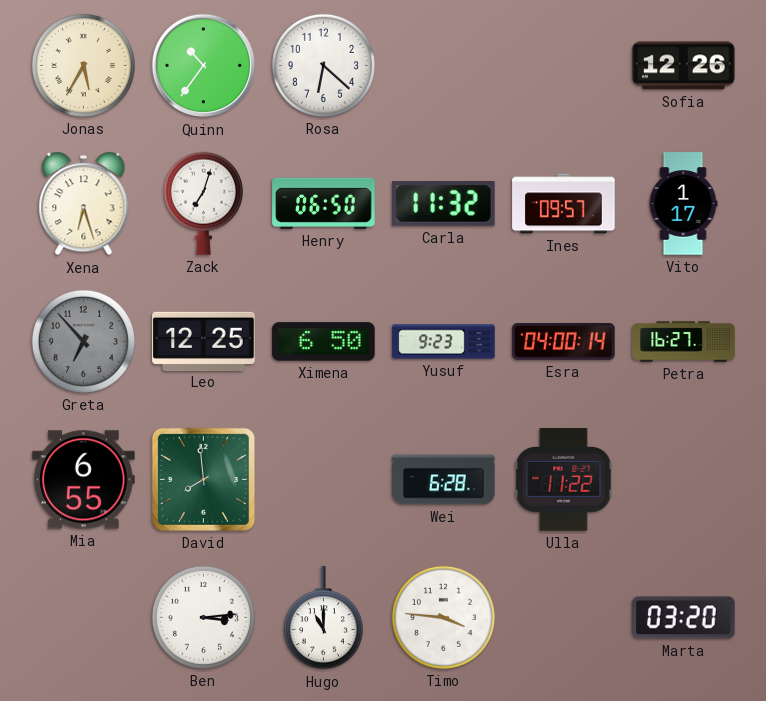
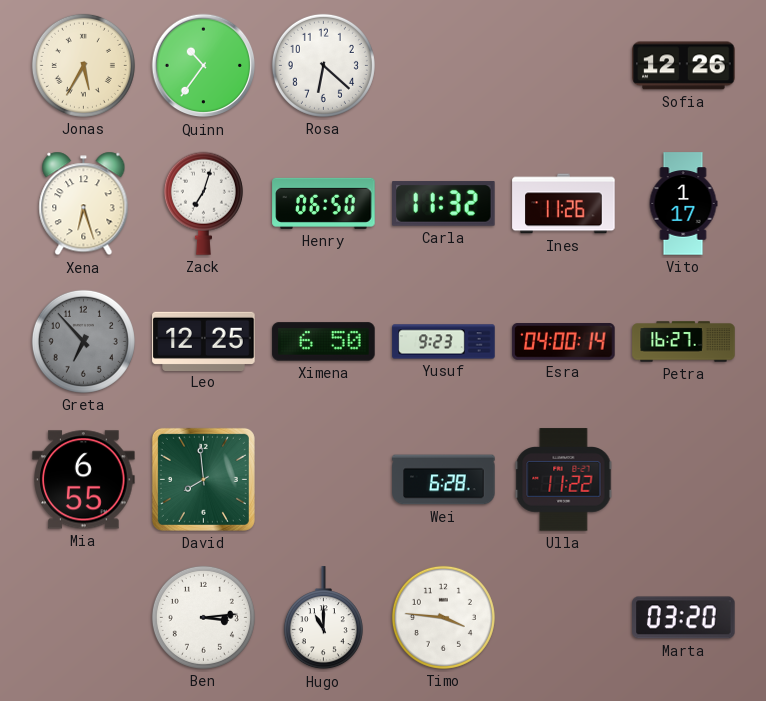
Ines: 09:57 -> 11:26 (564, 204)
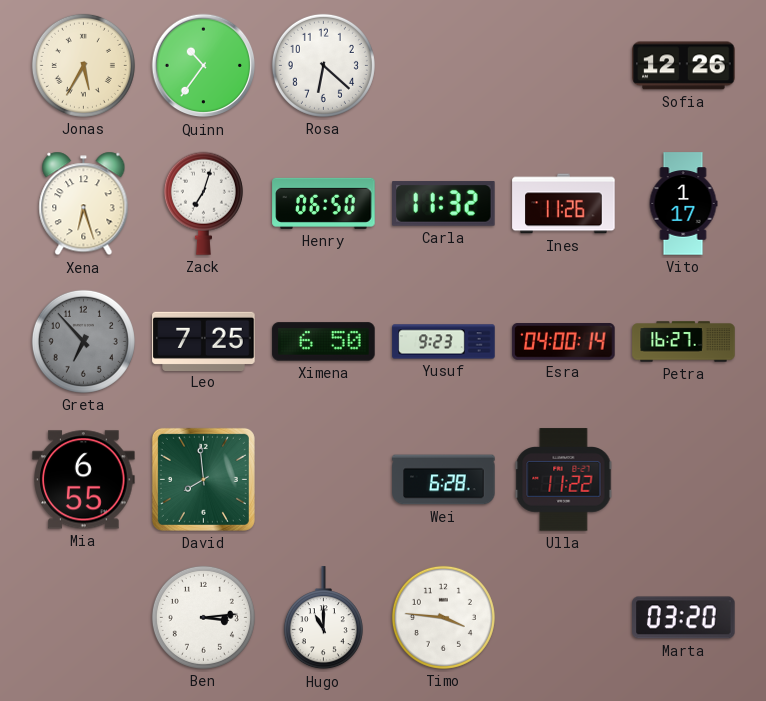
Leo: 12:25 -> 7:25 (204, 341)
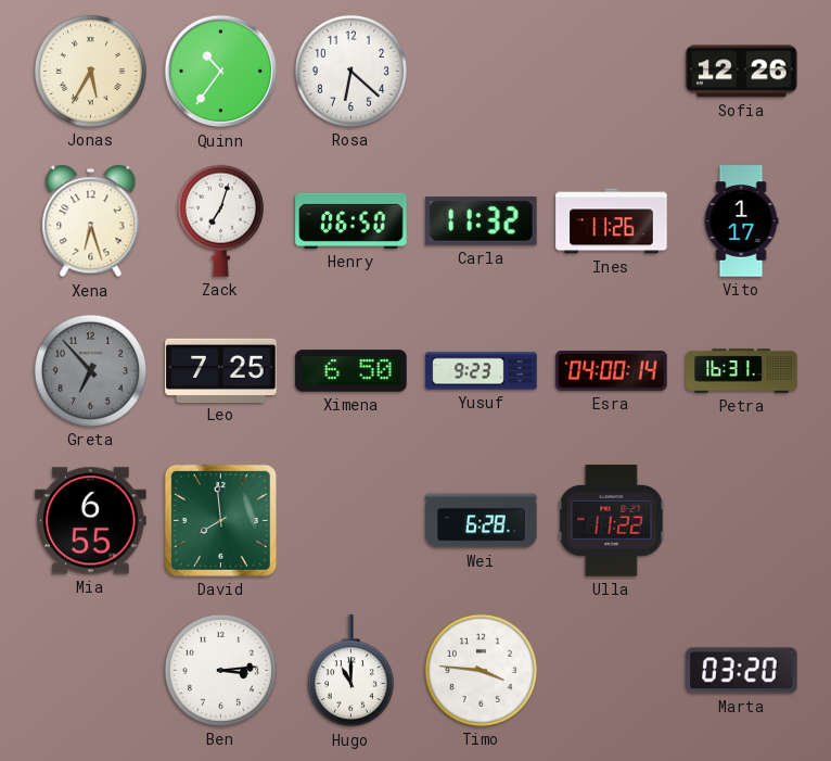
Petra: 16:27 -> 16:31 (742, 371)
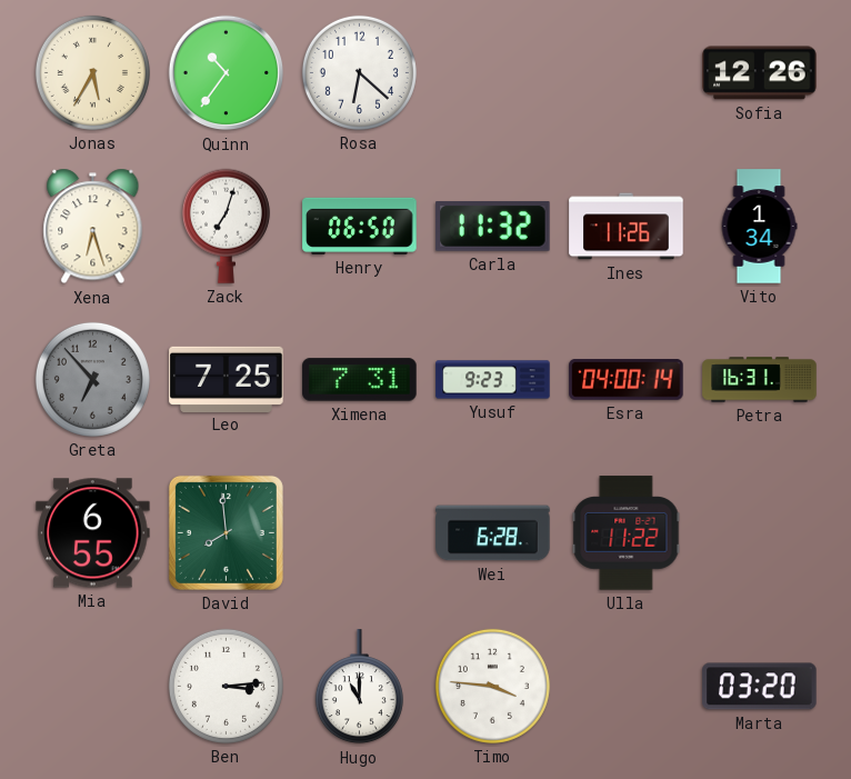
Vito: 1:17 -> 1:34 (759, 227)
Ximena: 6:50 -> 7:31 (360, 380)
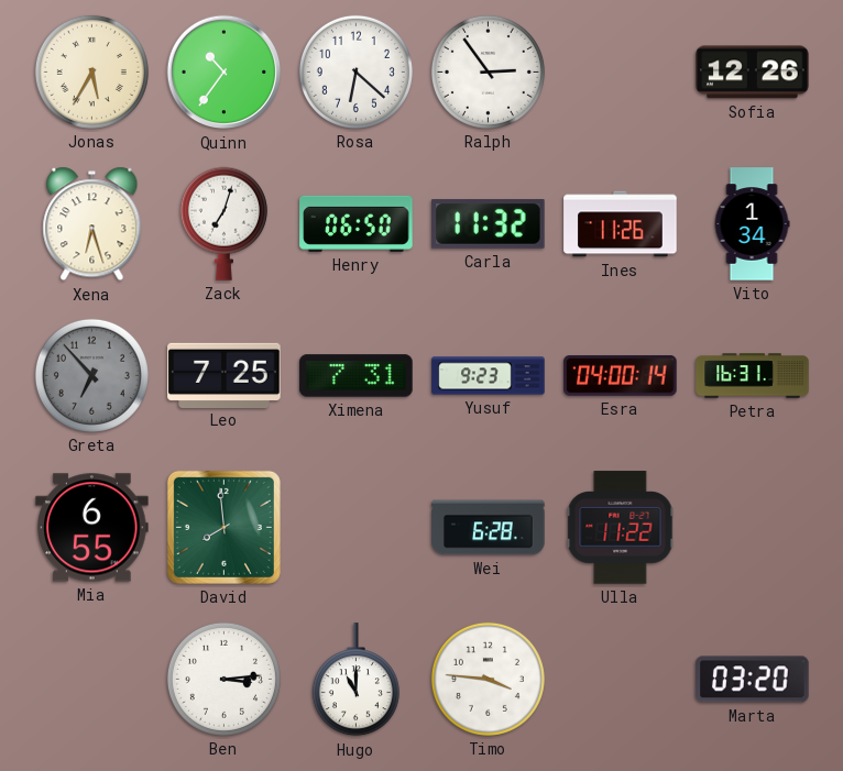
Ralph: none -> 2:54 (488, 71)
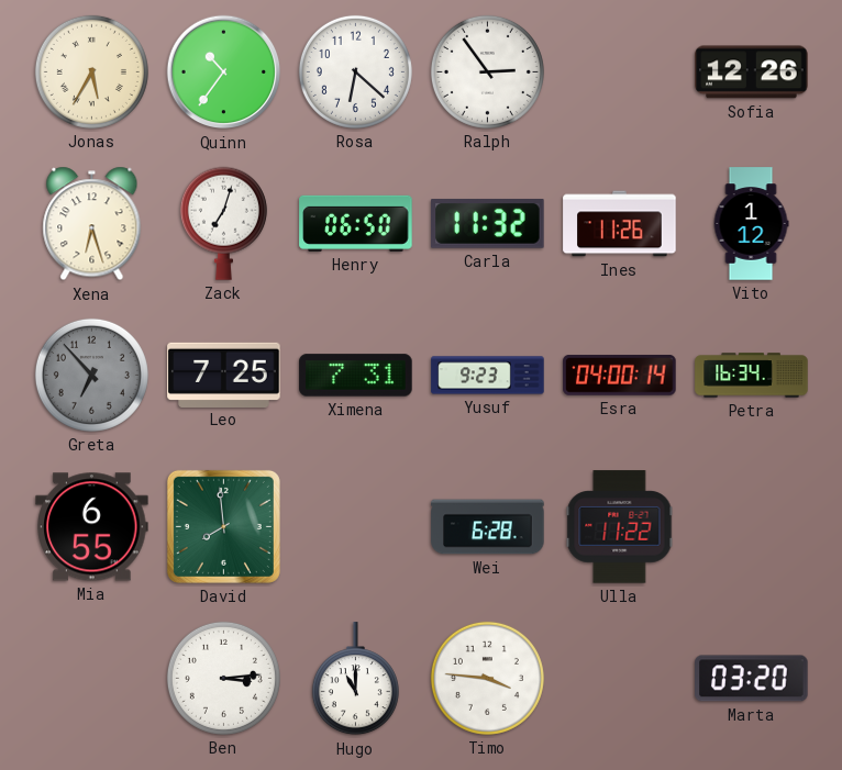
Vito: 1:34 -> 1:12 (751, 224)
Petra: 16:31 -> 16:34 (752, 376)
